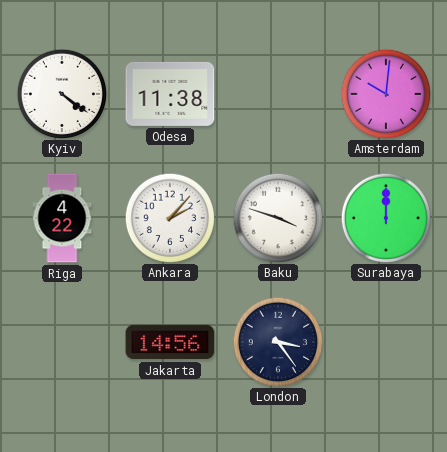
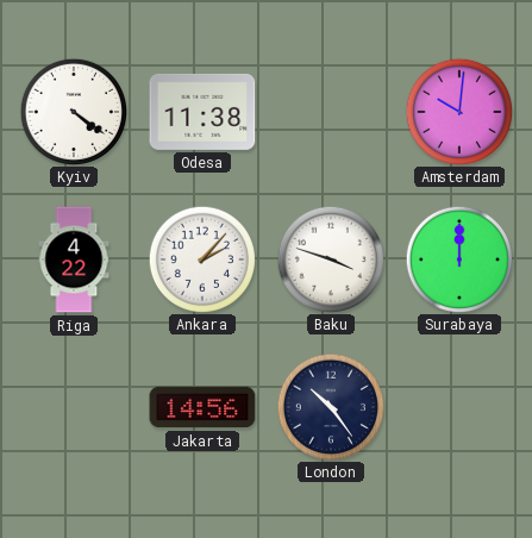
London: 3:24 -> 10:24 (330, 406)
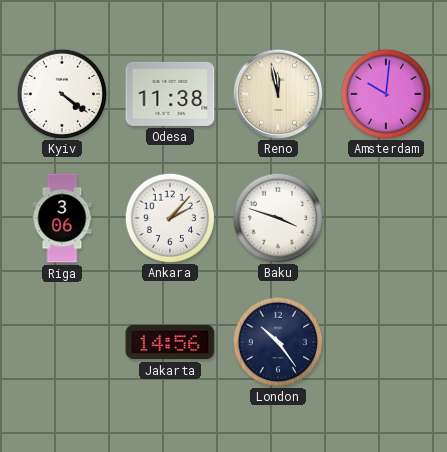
Reno: none -> 11:58 (277, 93)
Riga: 4:22 -> 3:06 (62, 218)
Surabaya: 12:00 -> none (458, 258)
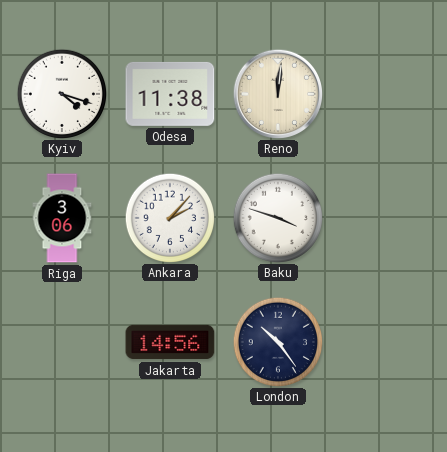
Kyiv: 4:21 -> 4:18 (61, 93)
Reno: 11:58 -> 12:01 (277, 93)
Amsterdam: 10:01 -> none (385, 93)
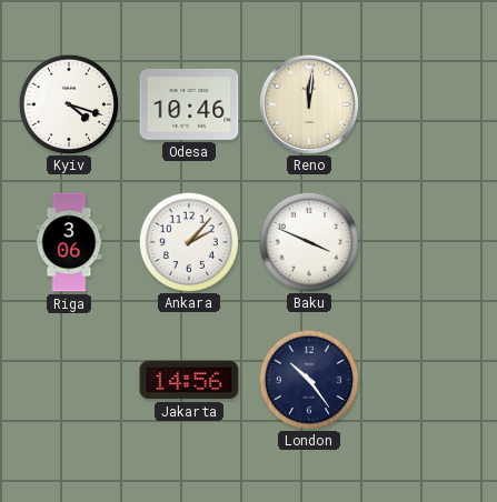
Odesa: 11:38 -> 10:46 (189, 104)
Baku: 3:48 -> 3:49 (308, 241)
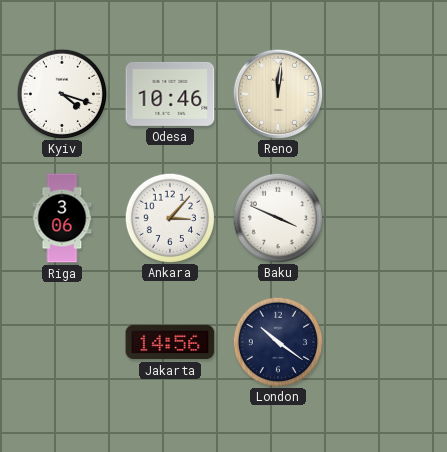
Ankara: 2:07 -> 3:07 (169, 217)
London: 10:24 -> 10:21 (277, 341)
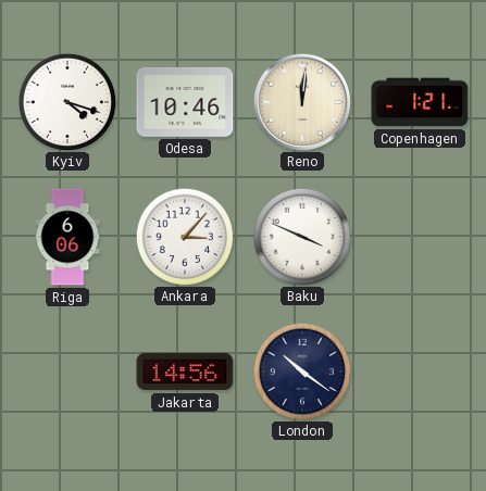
Copenhagen: none -> 1:21 (420, 102)
Riga: 3:06 -> 6:06 (67, 237)
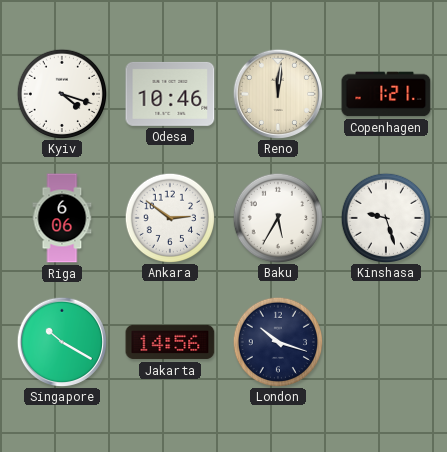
Ankara: 3:07 -> 2:51 (169, 217)
Baku: 3:49 -> 5:35 (277, 217)
Kinshasa: none -> 9:27 (385, 217)
Singapore: none -> 10:20 (61, 341)
London: 10:21 -> 10:18 (277, 341)
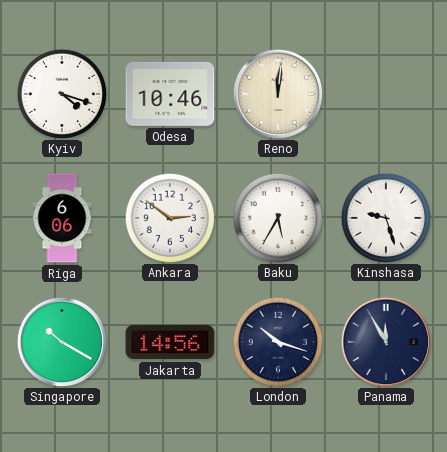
Copenhagen: 1:21 -> none (386, 94)
Panama: none -> 11:55 (385, 341)
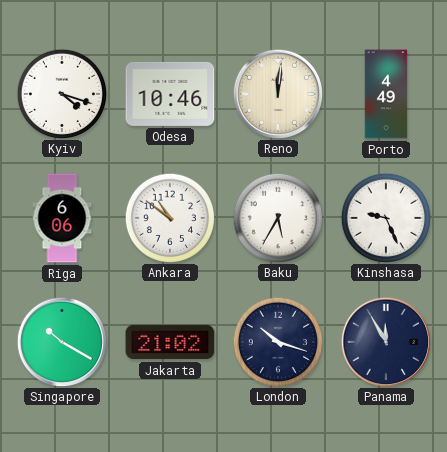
Porto: none -> 4:49 (386, 94)
Ankara: 2:51 -> 10:51 (169, 217)
Kinshasa: 9:27 -> 9:26 (385, 217)
Jakarta: 14:56 -> 21:02 (170, 342)
